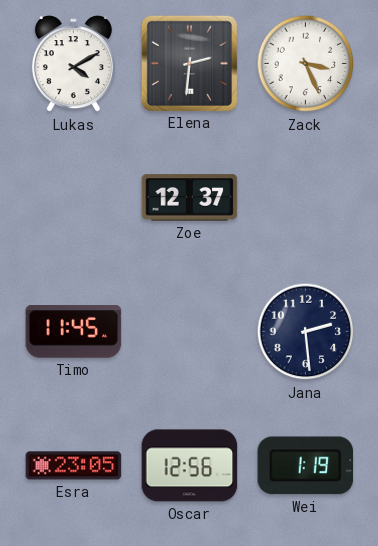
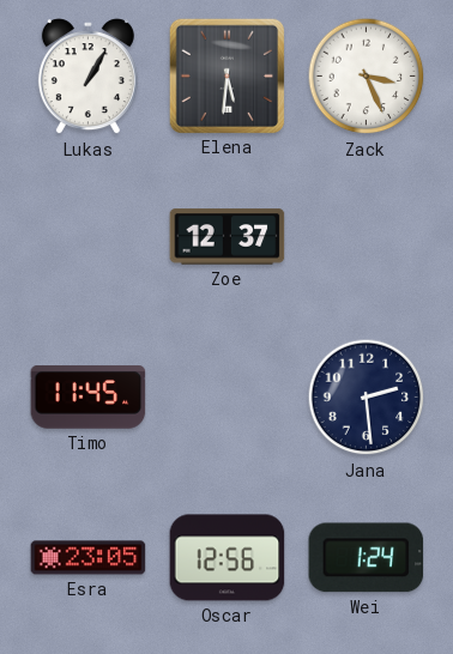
Lukas: 4:10 -> 1:05 (87, 77)
Elena: 2:31 -> 5:31 (226, 75)
Wei: 1:19 -> 1:24 (367, 558)
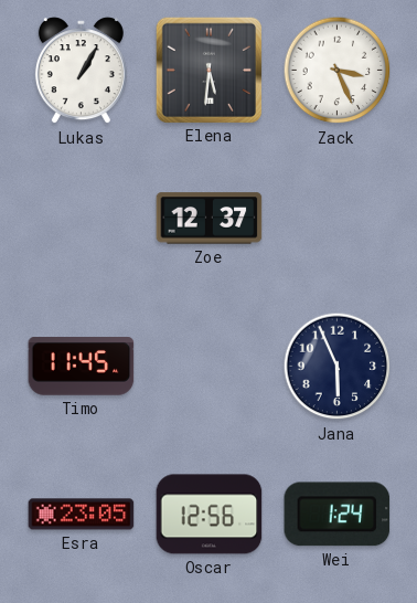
Jana: 2:29 -> 5:56 (338, 367)
